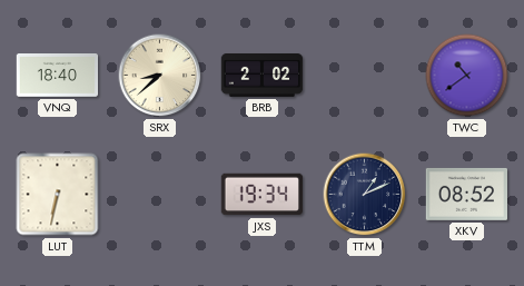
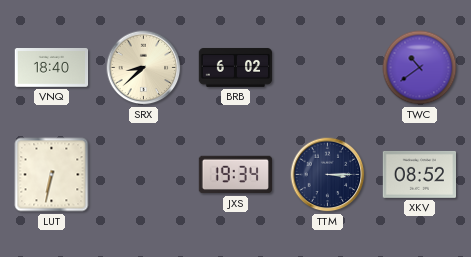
BRB: 2:02 -> 6:02 (236, 67)
TTM: 1:11 -> 3:15 (328, 175)
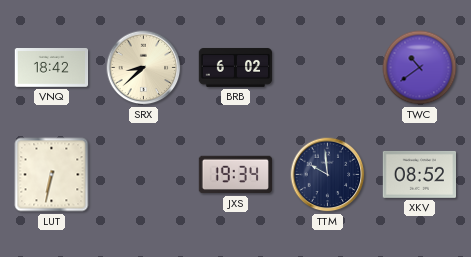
VNQ: 18:40 -> 18:42 (52, 68)
TTM: 3:15 -> 9:59 (328, 175)
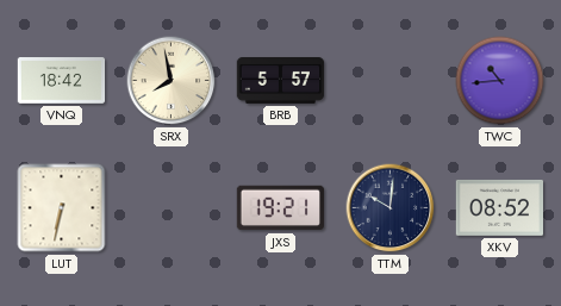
SRX: 8:38 -> 7:58 (172, 81)
BRB: 6:02 -> 5:57 (281, 80)
TWC: 10:39 -> 10:44 (500, 81)
JXS: 19:34 -> 19:21 (281, 208)
TTM: 9:59 -> 10:01 (391, 208)
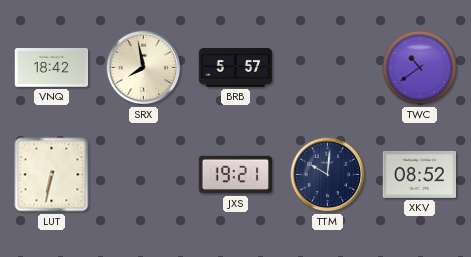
TWC: 10:44 -> 10:39 (420, 68)
